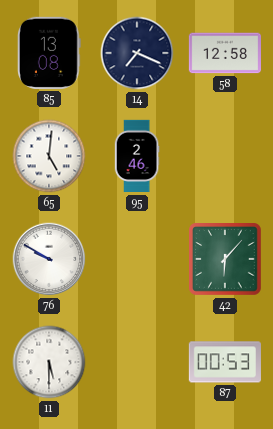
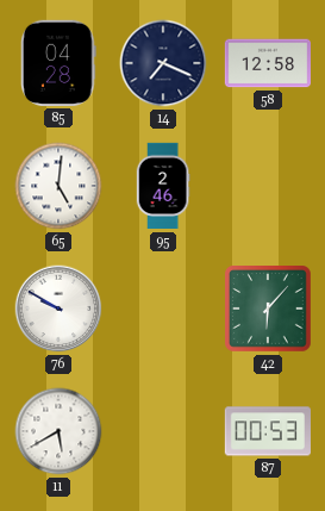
85: 13:08 -> 04:28 (58, 63)
11: 5:30 -> 5:40 (58, 431)
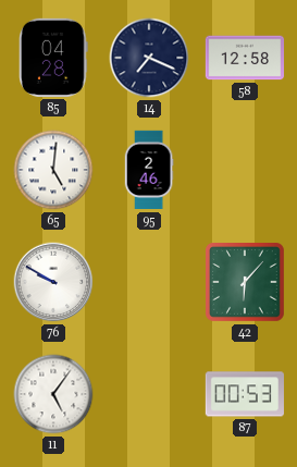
11: 5:40 -> 5:06 (53, 394)
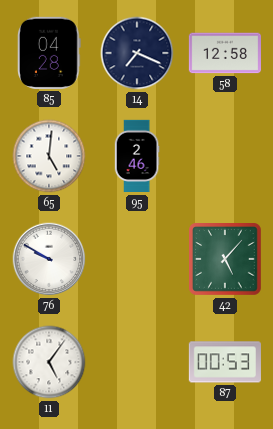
42: 6:07 -> 5:07 (225, 259)
